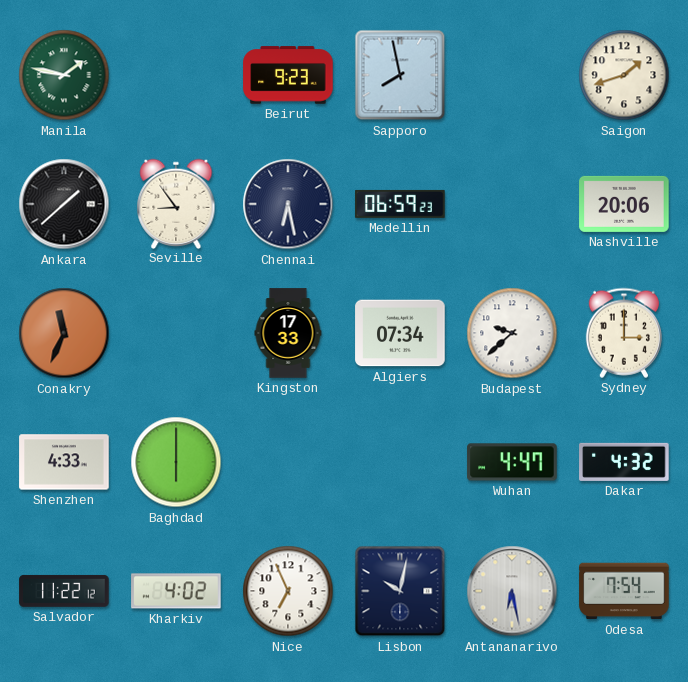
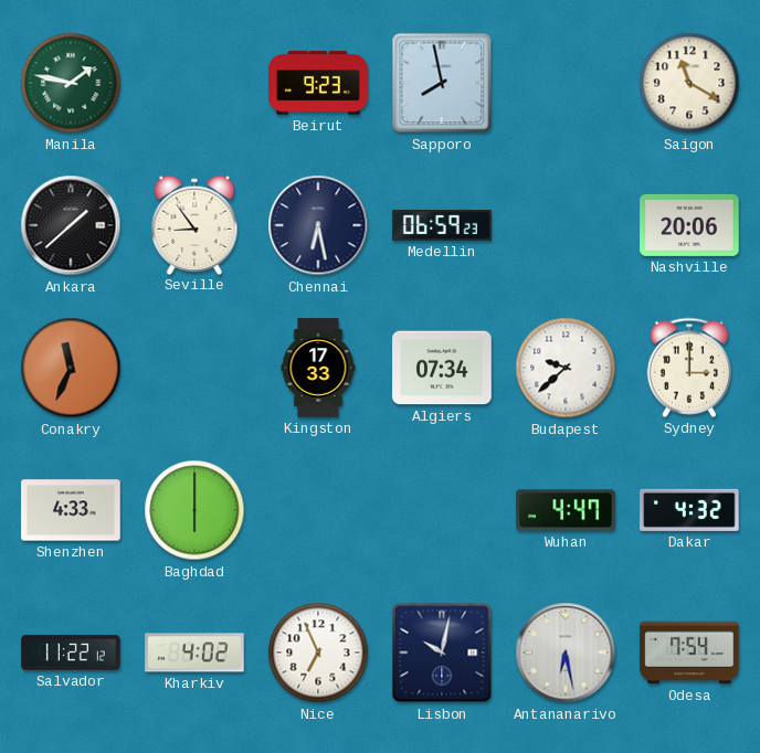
Saigon: 1:42 -> 11:20 (689, 83)
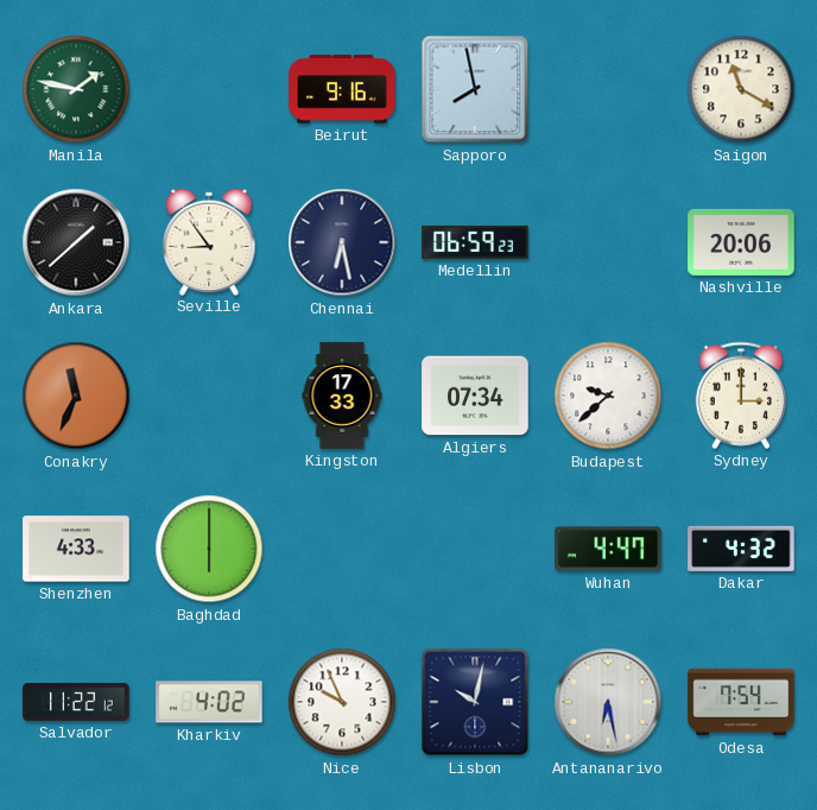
Beirut: 9:23 -> 9:16 (342, 89)
Nice: 6:56 -> 9:56 (342, 702)
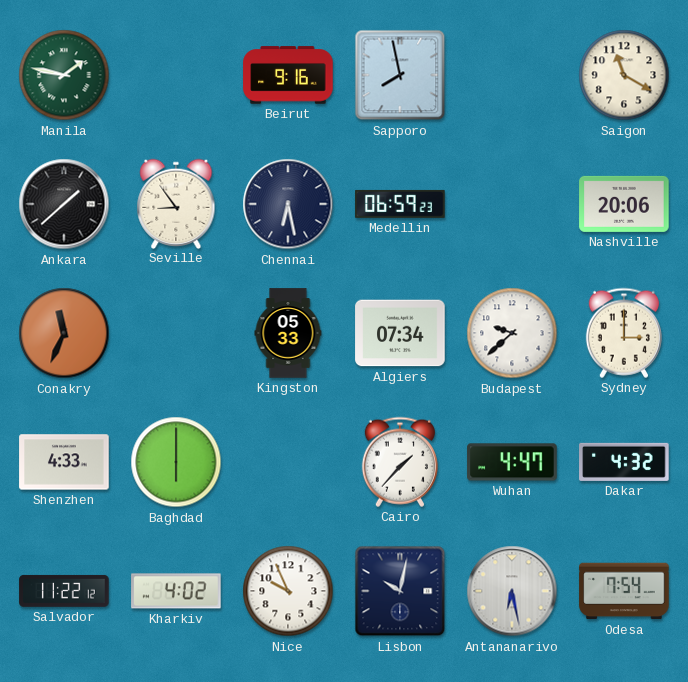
Kingston: 17:33 -> 05:33 (288, 333)
Cairo: none -> 1:37 (400, 462)
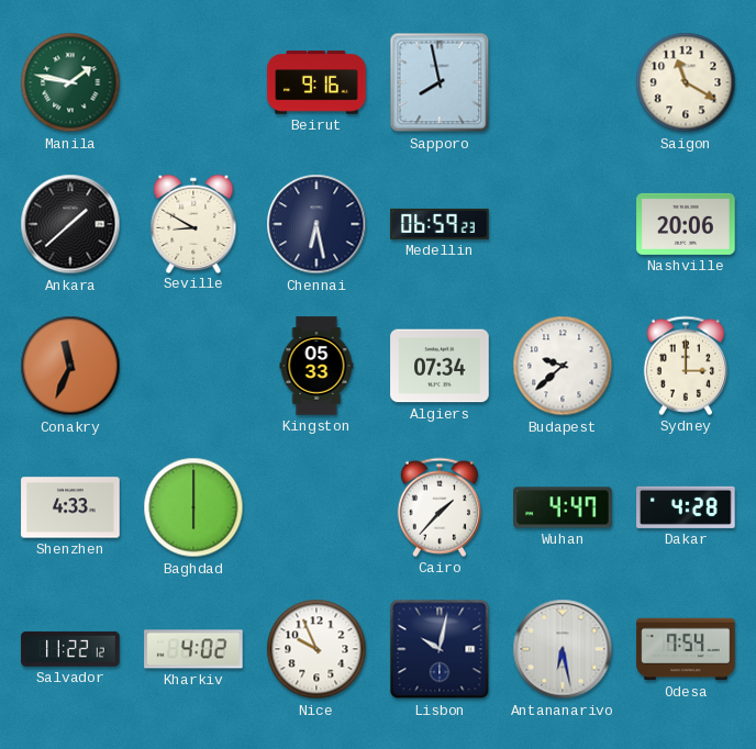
Seville: 8:54 -> 8:50 (193, 223)
Dakar: 4:32 -> 4:28 (686, 507)
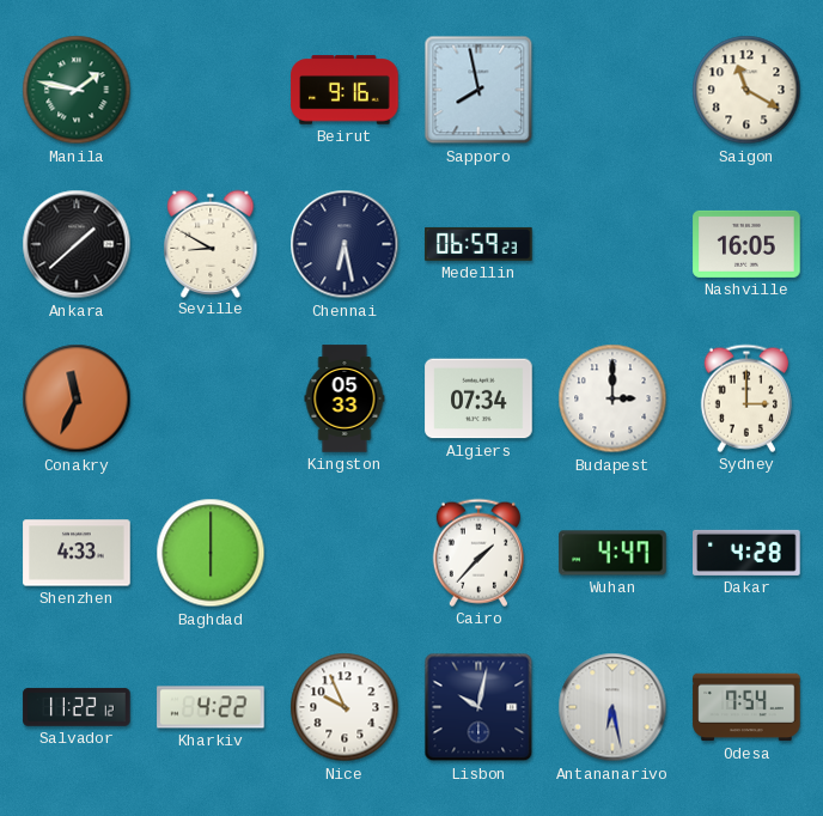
Nashville: 20:06 -> 16:05 (746, 244)
Budapest: 9:38 -> 3:00 (612, 398)
Kharkiv: 4:02 -> 4:22 (211, 707)
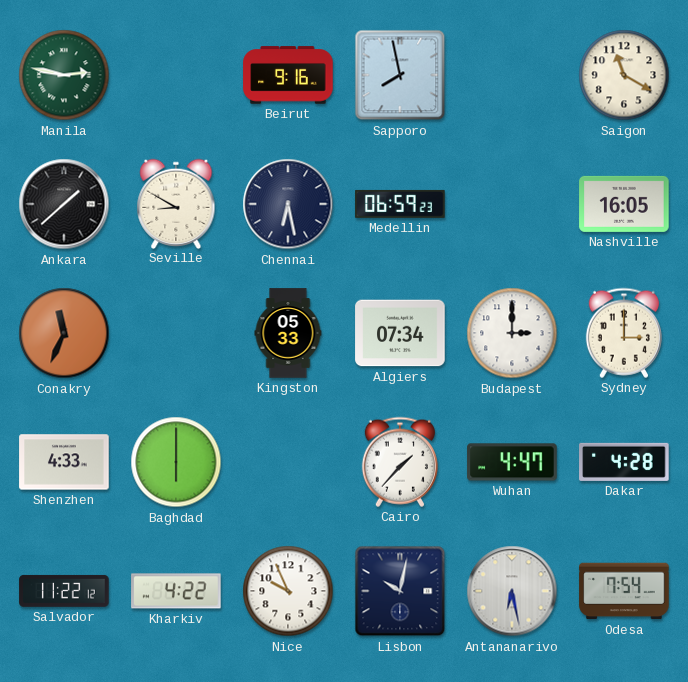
Manila: 1:47 -> 2:47 (64, 75)
